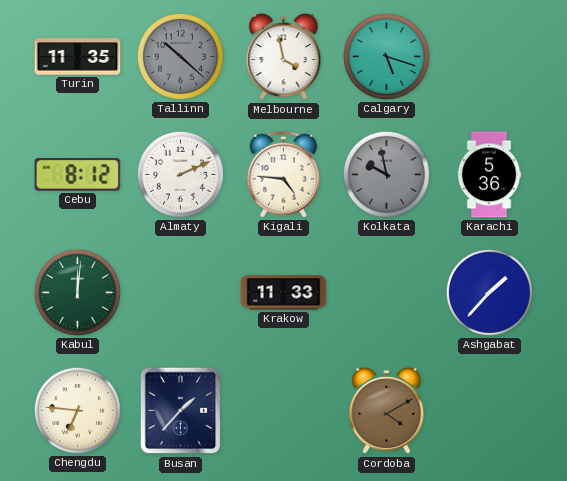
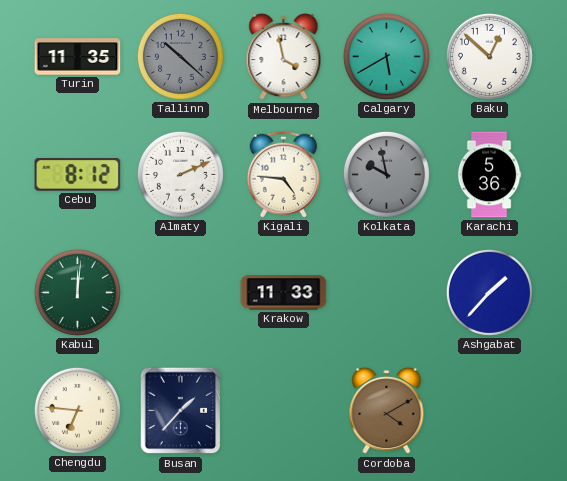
Calgary: 5:18 -> 5:40 (386, 56)
Baku: none -> 12:52 (489, 56)
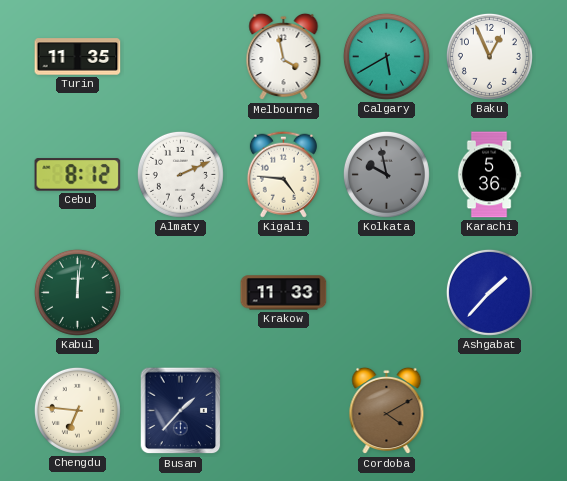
Tallinn: 10:22 -> none (180, 56)
Baku: 12:52 -> 12:56 (489, 56)
